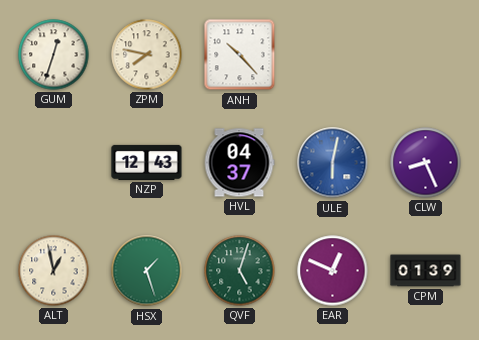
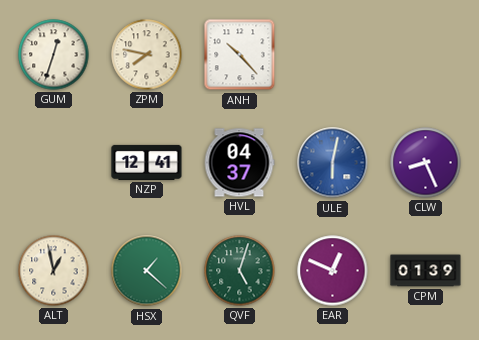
NZP: 12:43 -> 12:41 (147, 162)
HSX: 1:27 -> 1:22 (147, 271)
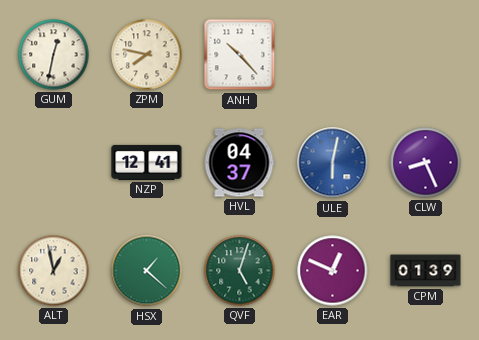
GUM: 12:33 -> 12:32 (54, 55)
